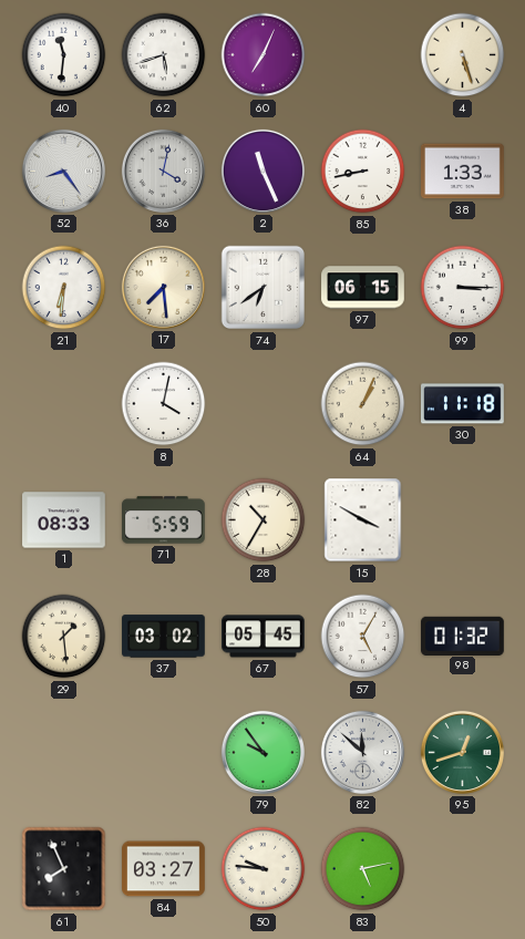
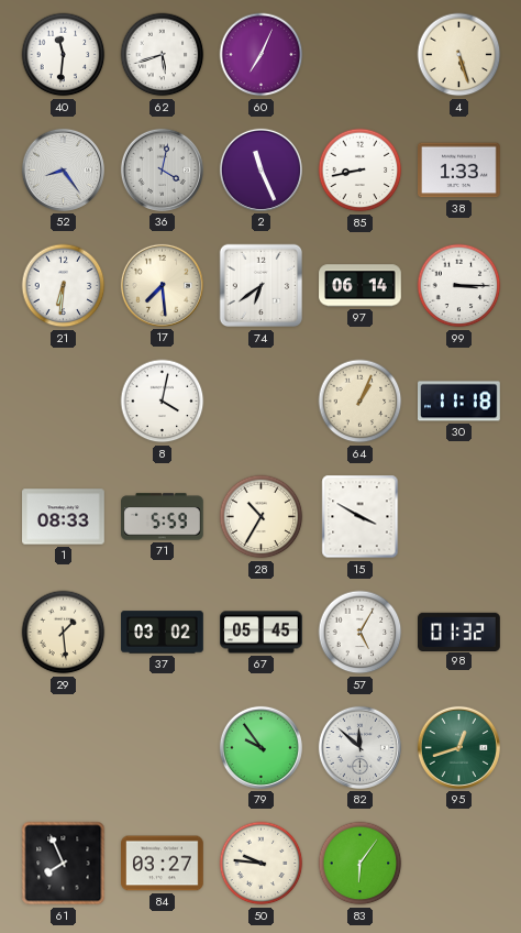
97: 06:15 -> 06:14 (361, 286)
83: 5:13 -> 6:06 (361, 864)
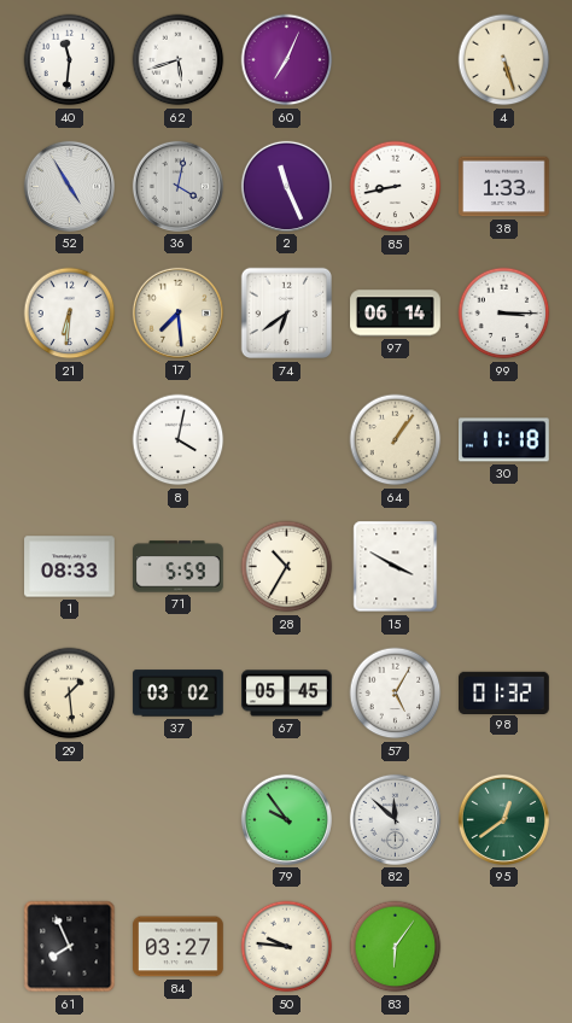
52: 8:24 -> 4:55 (69, 186)
64: 1:04 -> 1:06 (396, 440)
95: 12:42 -> 12:39 (503, 819)
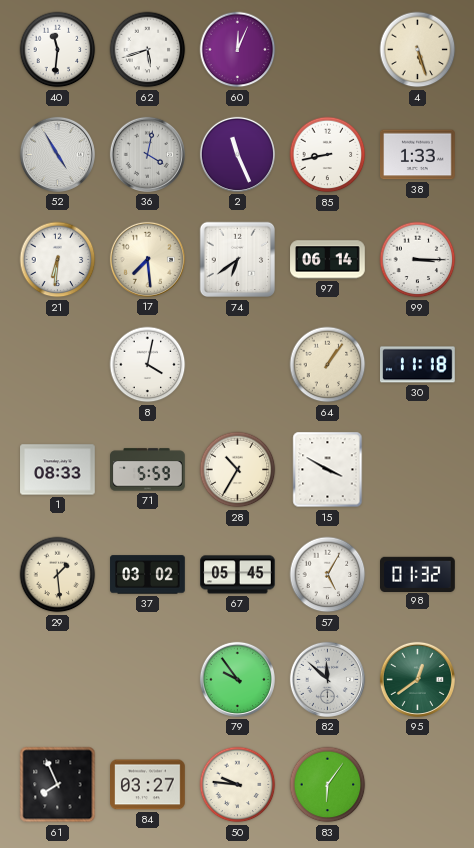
60: 7:04 -> 12:04 (238, 50)
